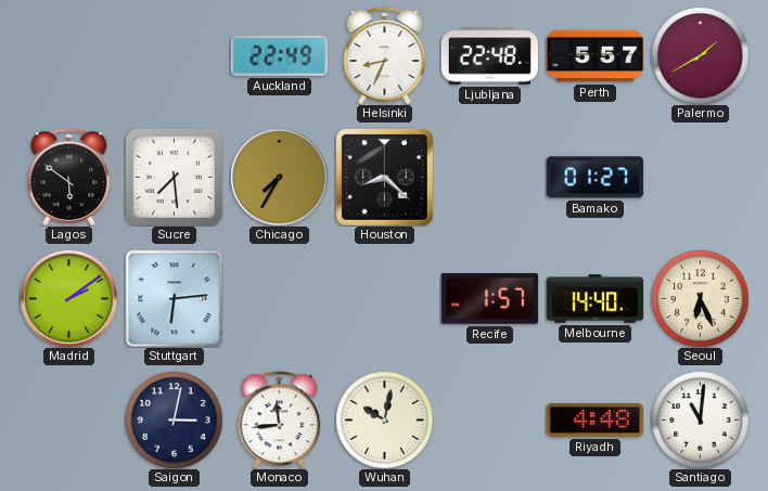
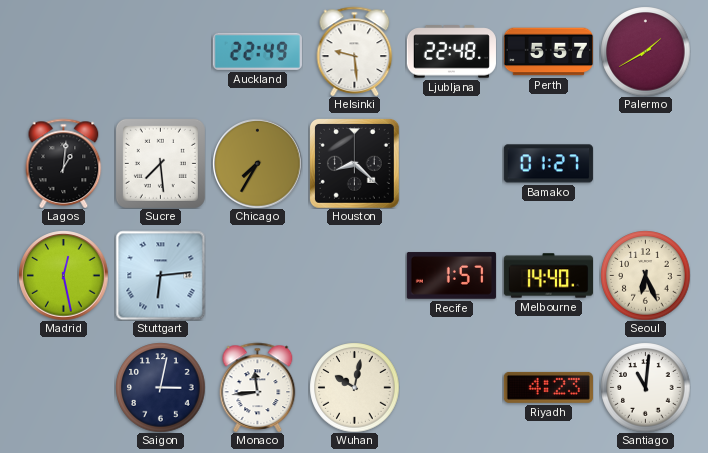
Helsinki: 8:34 -> 9:29 (355, 51)
Lagos: 5:51 -> 1:01 (64, 163)
Madrid: 2:09 -> 12:28 (63, 275)
Riyadh: 4:48 -> 4:23 (548, 387)
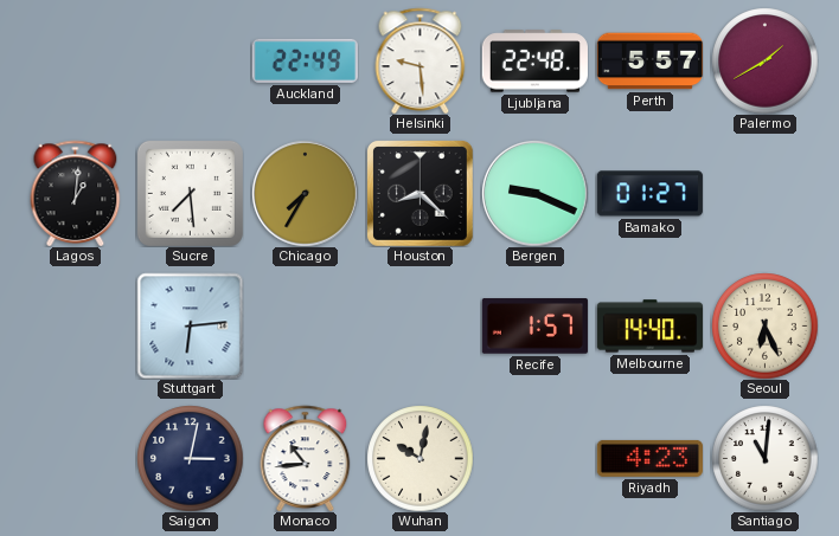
Bergen: none -> 9:19 (534, 193)
Madrid: 12:28 -> none (63, 275)
Monaco: 11:44 -> 10:44 (306, 458)
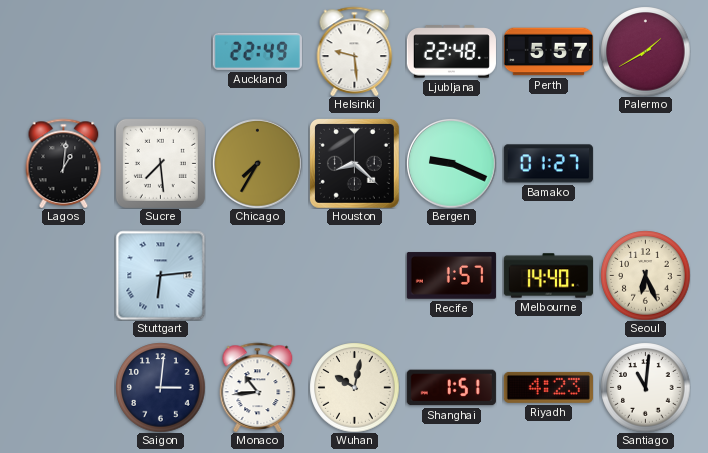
Saigon: 3:02 -> 3:01 (160, 387)
Shanghai: none -> 1:51 (451, 388)
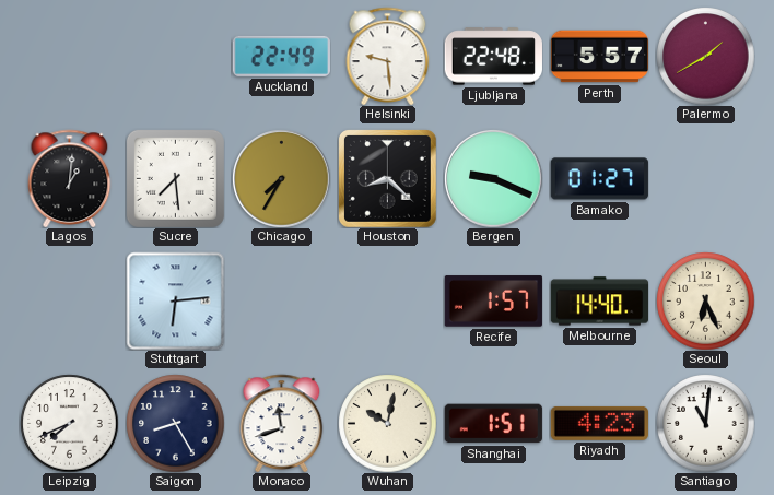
Leipzig: none -> 7:41 (69, 423)
Saigon: 3:01 -> 8:25 (175, 423)
Monaco: 10:44 -> 11:42 (282, 423)
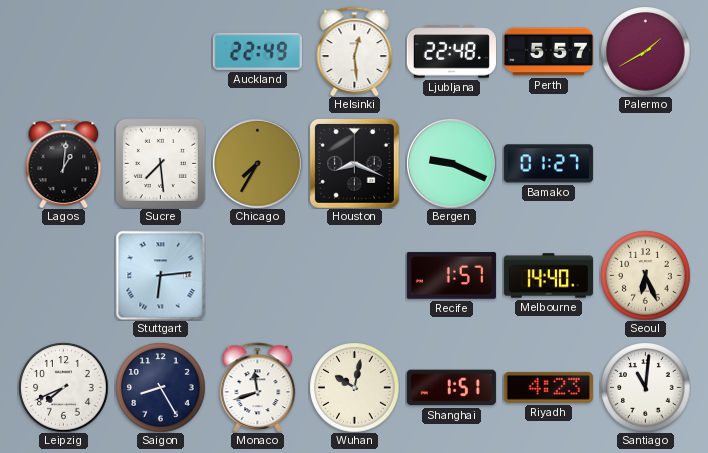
Helsinki: 9:29 -> 12:29 (355, 51)
Houston: 8:22 -> 8:19 (354, 163)
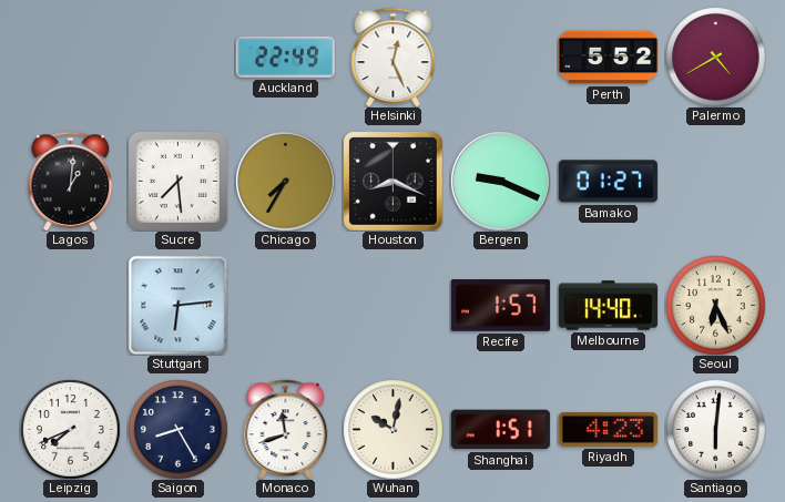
Helsinki: 12:29 -> 12:26 (394, 57)
Ljubljana: 22:48 -> none (451, 52)
Perth: 5:57 -> 5:52 (608, 58)
Palermo: 1:40 -> 4:40 (715, 57)
Santiago: 11:01 -> 6:01 (715, 429)
